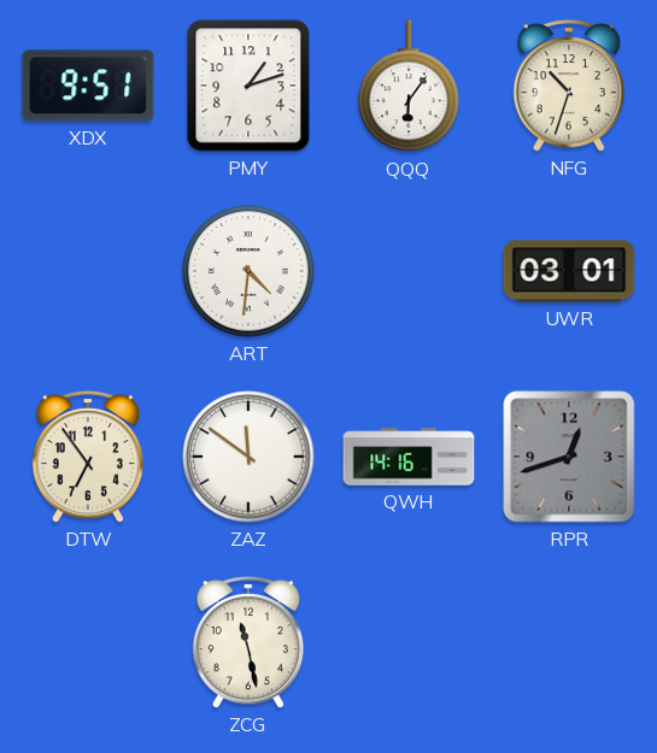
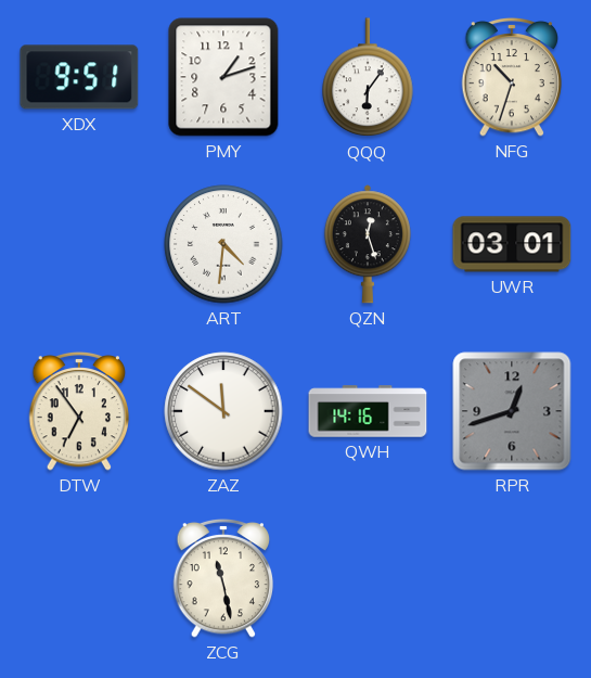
QZN: none -> 12:27 (368, 244)
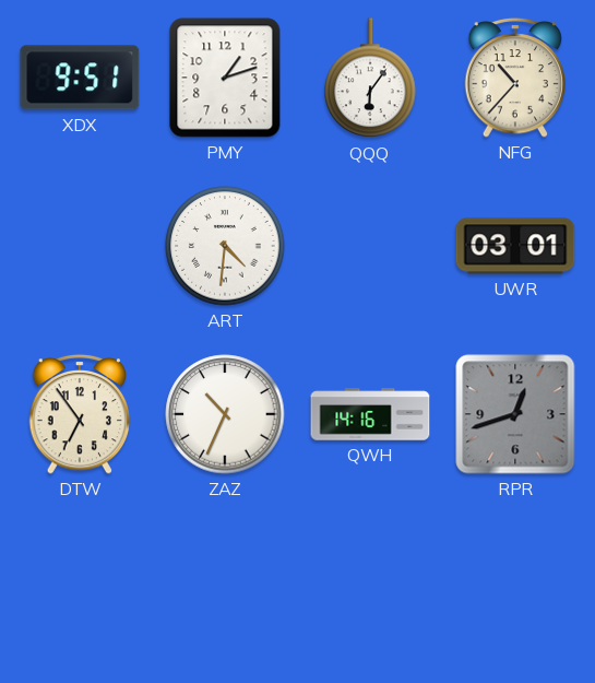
NFG: 10:33 -> 10:37 (515, 78)
QZN: 12:27 -> none (368, 244)
ZAZ: 11:51 -> 10:34 (225, 414)
ZCG: 11:28 -> none (223, 578)
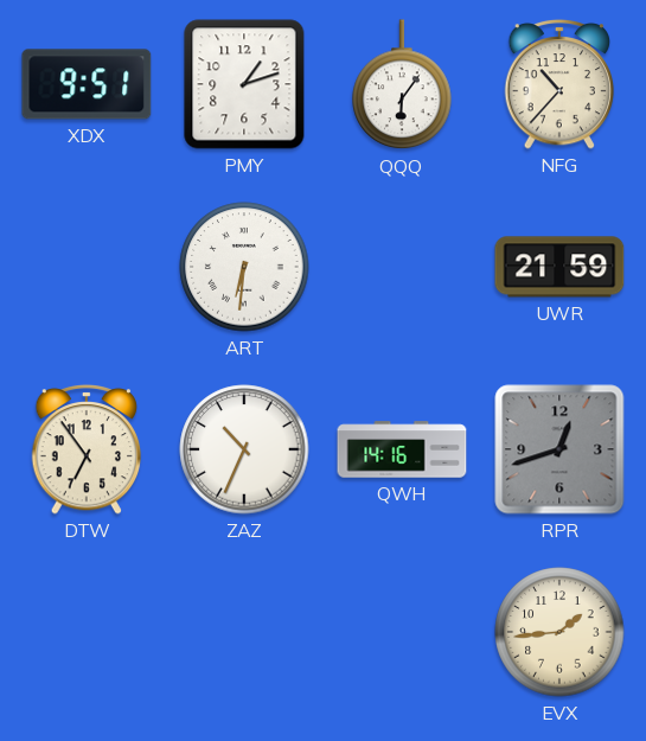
ART: 4:31 -> 6:31 (244, 267)
UWR: 03:01 -> 21:59 (559, 267)
EVX: none -> 1:44 (559, 632)
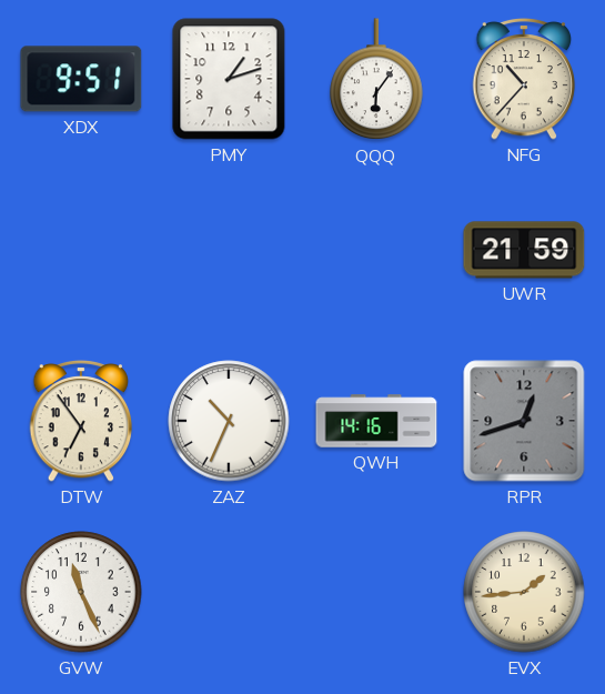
ART: 6:31 -> none (244, 267)
GVW: none -> 11:26 (81, 592)
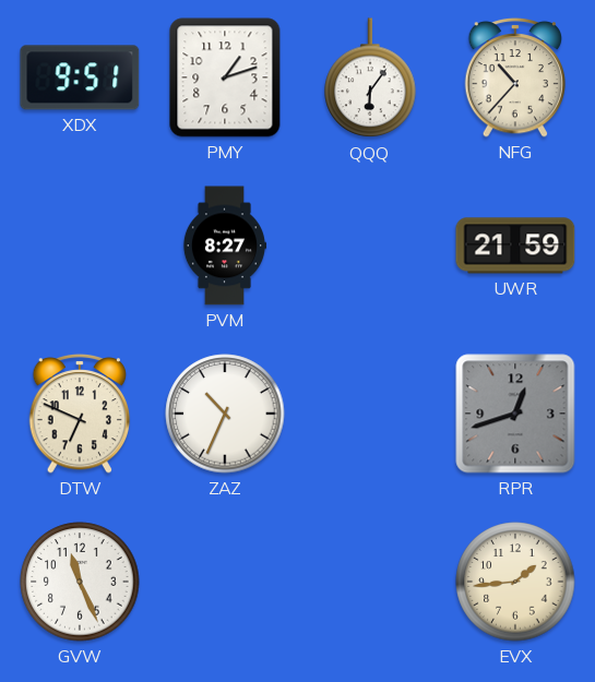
PVM: none -> 8:27 (225, 246)
DTW: 6:54 -> 6:49 (80, 414)
QWH: 14:16 -> none (376, 421)
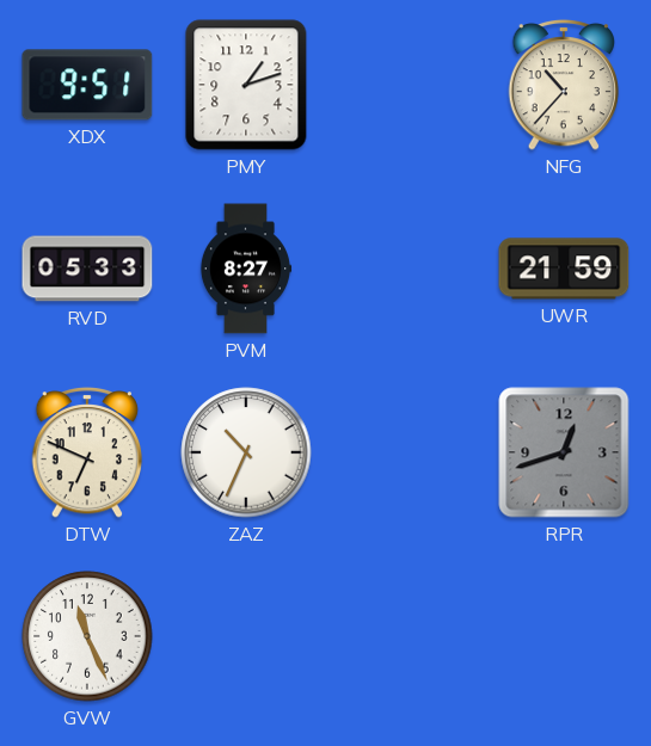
QQQ: 6:06 -> none (370, 79)
RVD: none -> 05:33 (87, 269)
EVX: 1:44 -> none (515, 582)
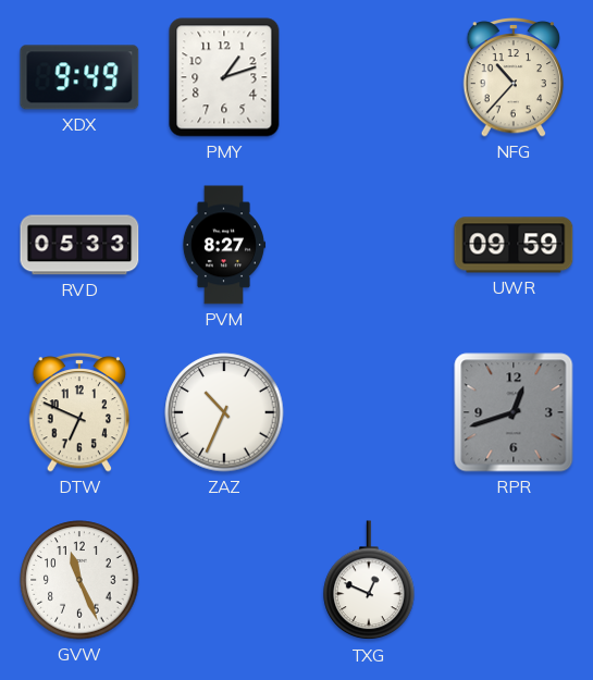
XDX: 9:51 -> 9:49 (79, 77)
UWR: 21:59 -> 09:59 (514, 245)
TXG: none -> 12:49 (369, 581)
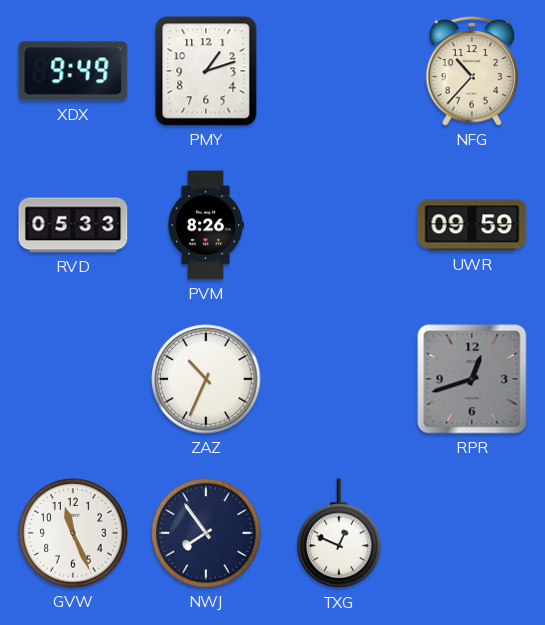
PVM: 8:27 -> 8:26 (206, 225)
DTW: 6:49 -> none (79, 412)
NWJ: none -> 7:54 (206, 533)
